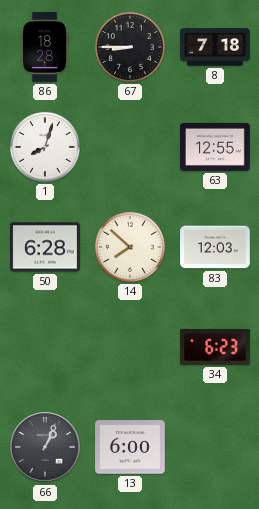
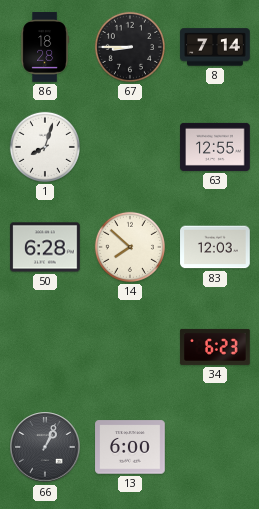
8: 7:18 -> 7:14 (215, 47)
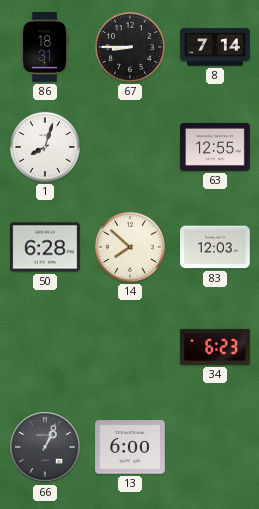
86: 18:28 -> 18:31 (45, 47)
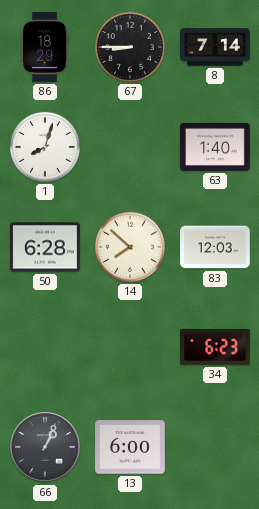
86: 18:31 -> 18:29 (45, 47)
63: 12:55 -> 1:40 (215, 147)
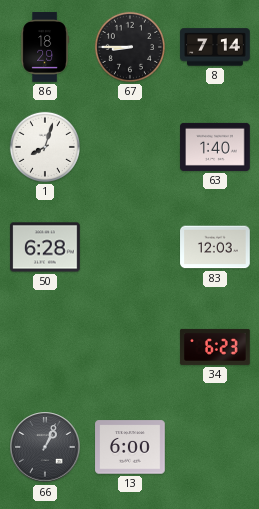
14: 7:52 -> none (130, 247)
